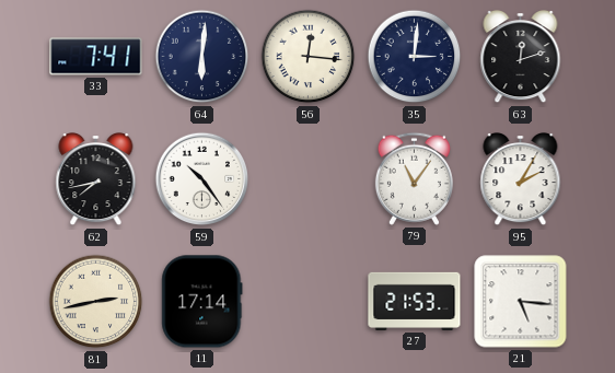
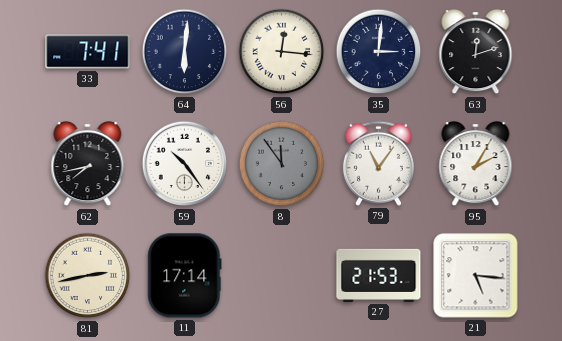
8: none -> 11:54 (282, 164)
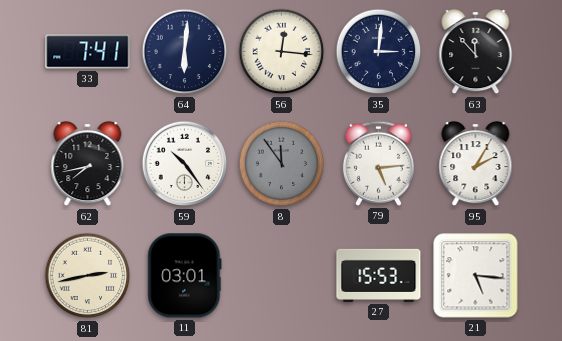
63: 12:12 -> 11:53 (476, 53)
79: 11:06 -> 5:14 (378, 163)
11: 17:14 -> 03:01 (185, 276)
27: 21:53 -> 15:53 (379, 275)
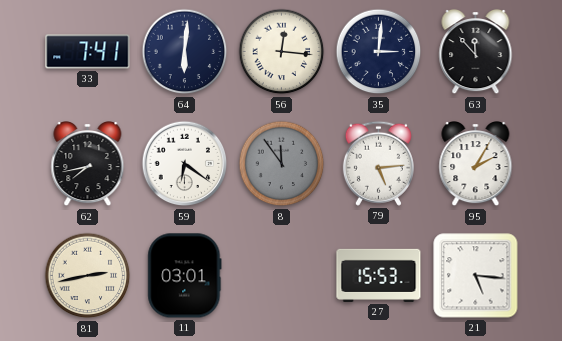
59: 10:24 -> 6:21 (185, 164)
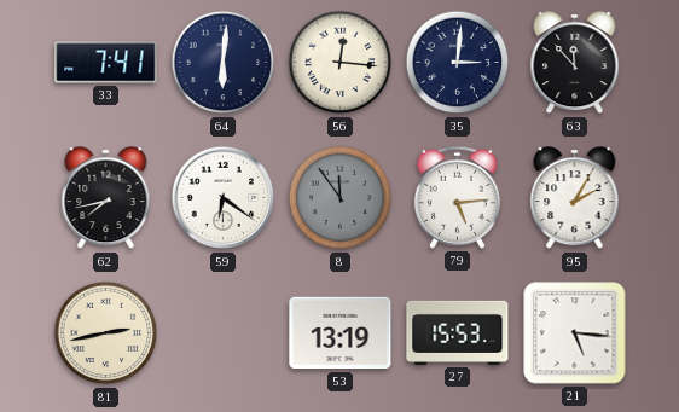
11: 03:01 -> none (185, 276)
53: none -> 13:19 (341, 333)
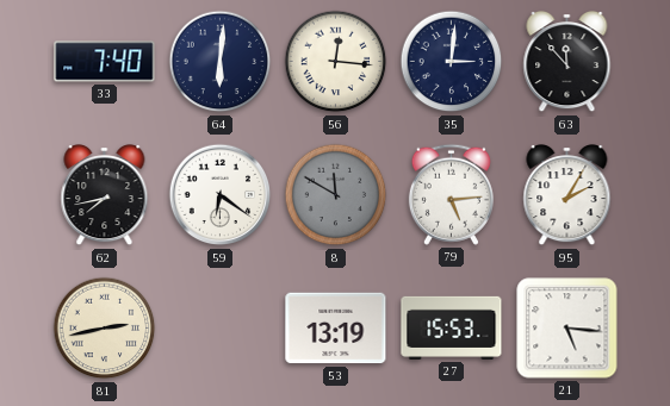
33: 7:41 -> 7:40 (105, 62)
8: 11:54 -> 11:50 (336, 195)
